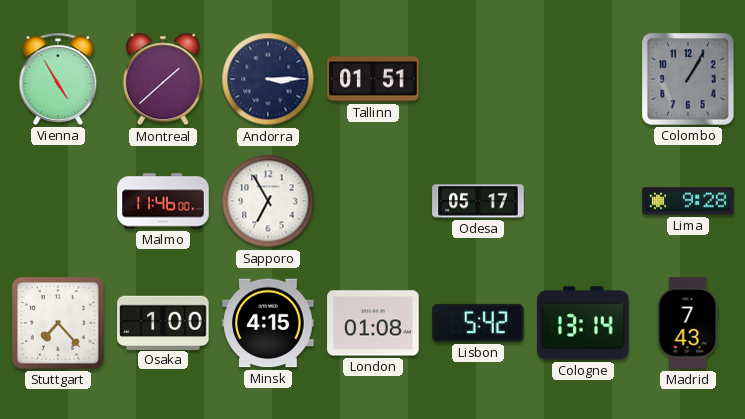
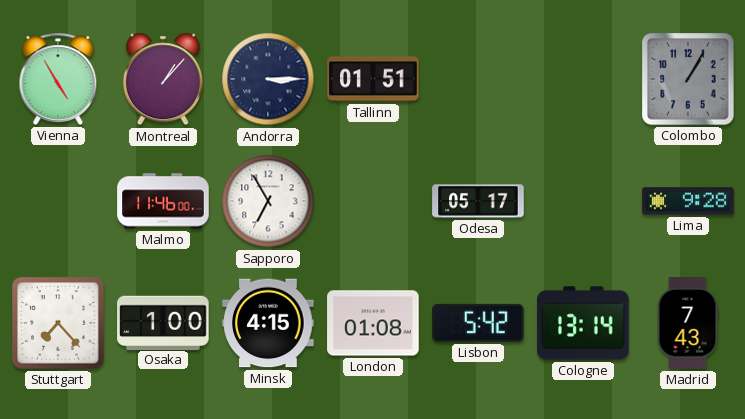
Montreal: 1:38 -> 1:07 (163, 79)
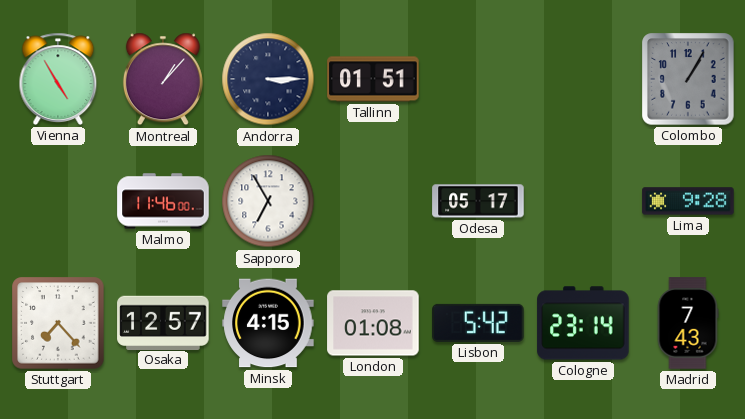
Osaka: 1:00 -> 12:57 (163, 322)
Cologne: 13:14 -> 23:14 (583, 323)
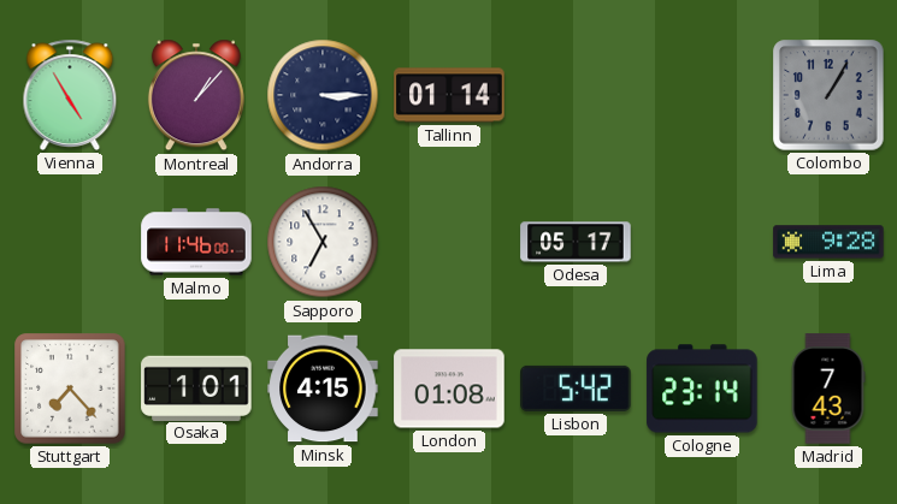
Tallinn: 01:51 -> 01:14 (449, 95)
Osaka: 12:57 -> 1:01 (196, 387)
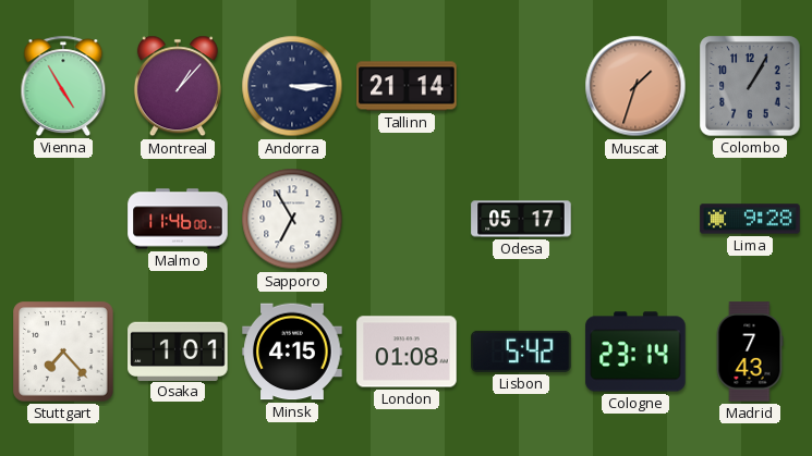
Tallinn: 01:14 -> 21:14 (407, 86)
Muscat: none -> 1:33 (635, 86)
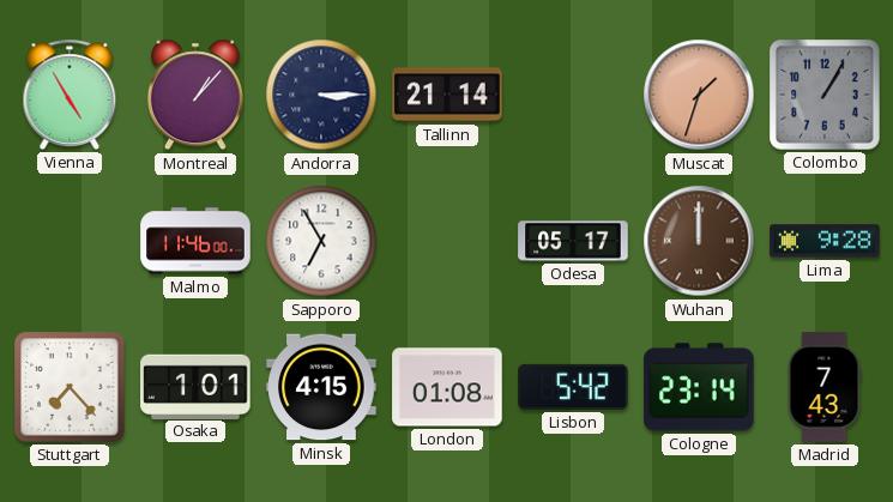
Wuhan: none -> 12:00 (699, 241)
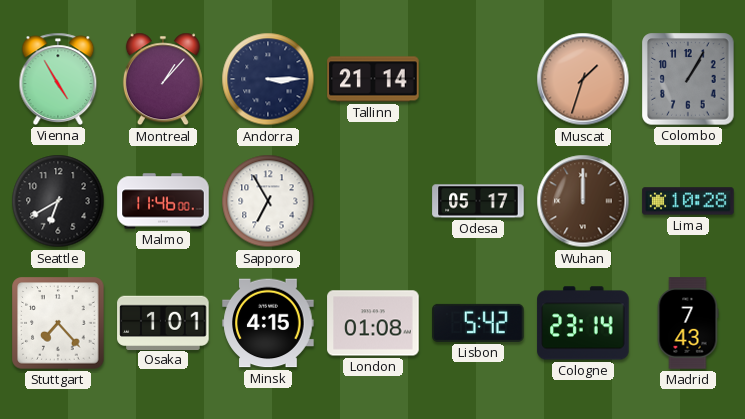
Seattle: none -> 6:40 (58, 201)
Lima: 9:28 -> 10:28 (688, 201)
